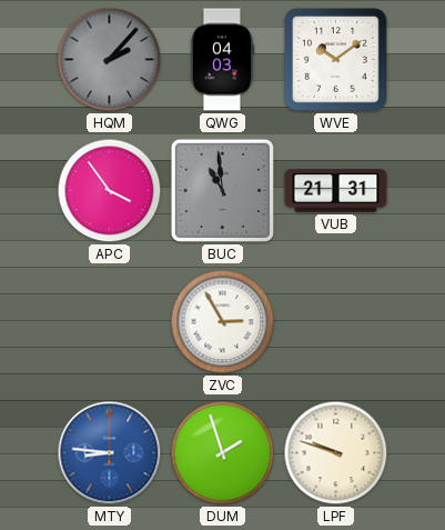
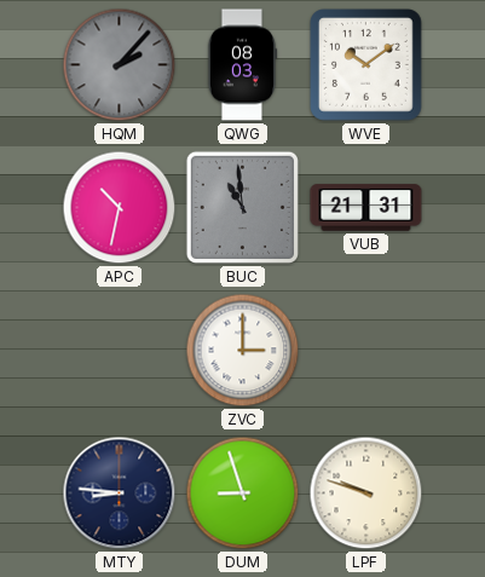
QWG: 04:03 -> 08:03 (242, 65)
APC: 3:54 -> 10:32 (120, 208)
ZVC: 2:55 -> 3:00 (243, 351)
MTY dial: blue -> navy (120, 494)
DUM: 1:57 -> 8:57 (243, 494)
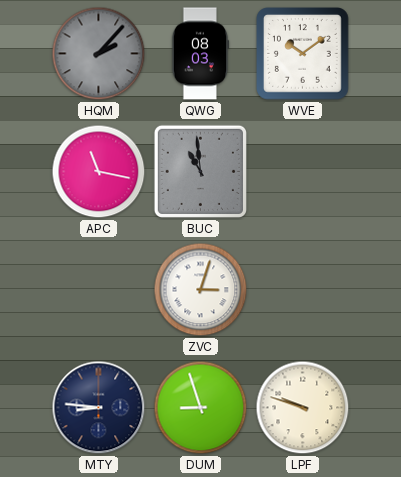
APC: 10:32 -> 11:17 (99, 172)
VUB: 21:31 -> none (366, 208)
ZVC: 3:00 -> 3:03 (201, 290)
